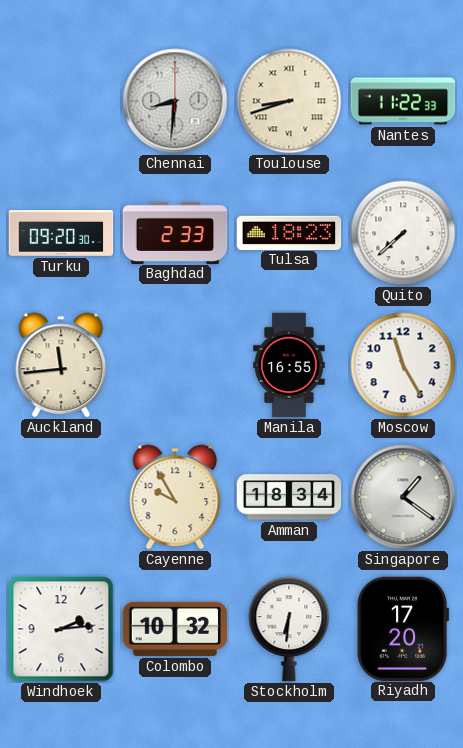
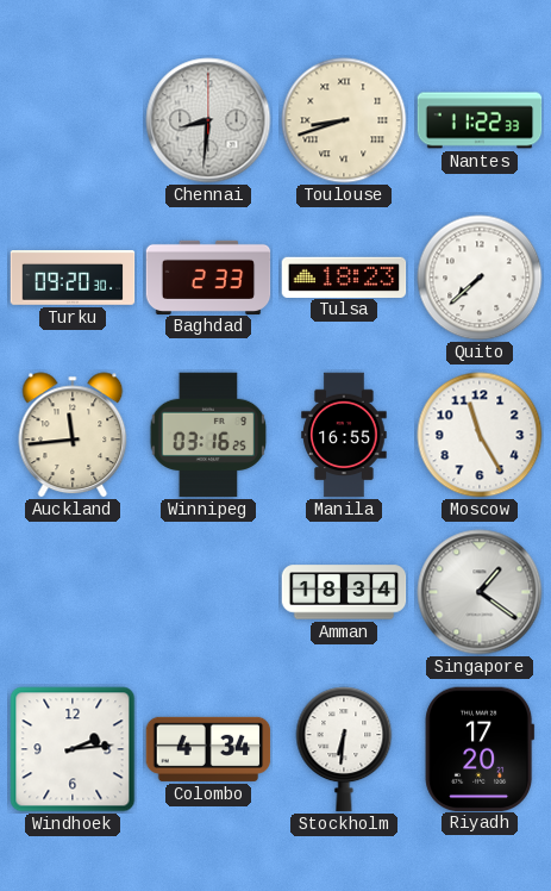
Winnipeg: none -> 03:16 (208, 435)
Cayenne: 9:55 -> none (175, 497)
Colombo: 10:32 -> 4:34 (208, 749)
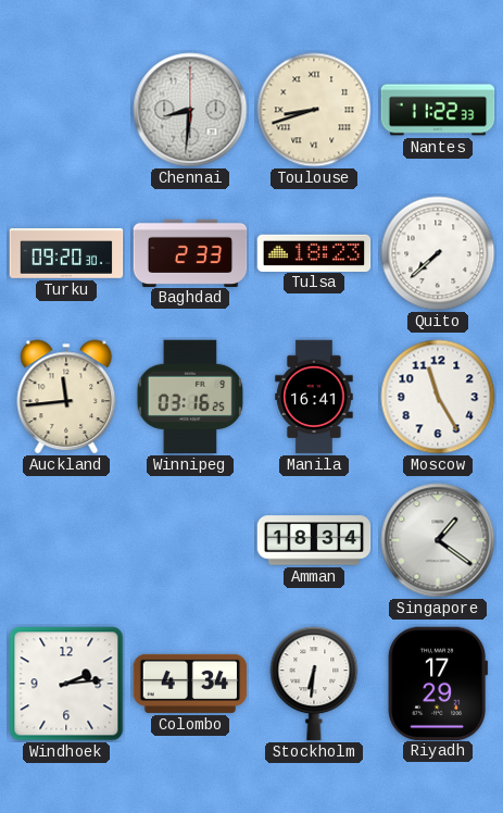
Manila: 16:55 -> 16:41 (314, 397)
Riyadh: 17:20 -> 17:29 (438, 683)
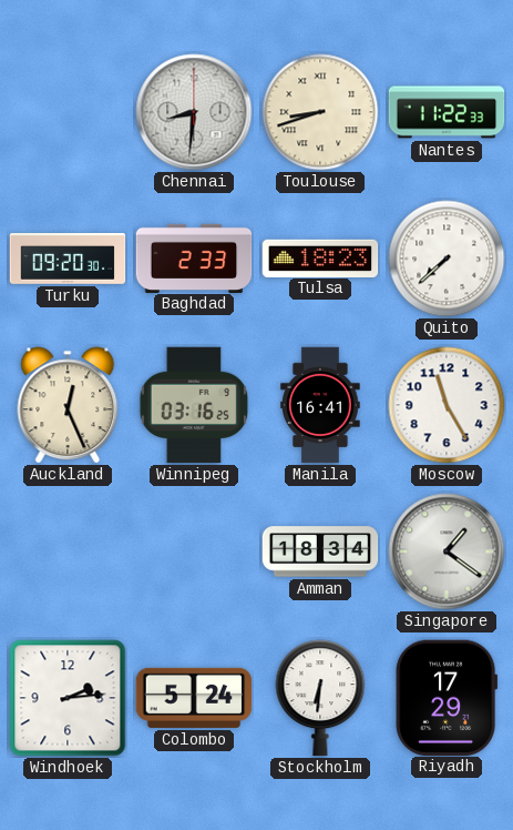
Auckland: 11:44 -> 12:26 (68, 405)
Colombo: 4:34 -> 5:24 (194, 698)
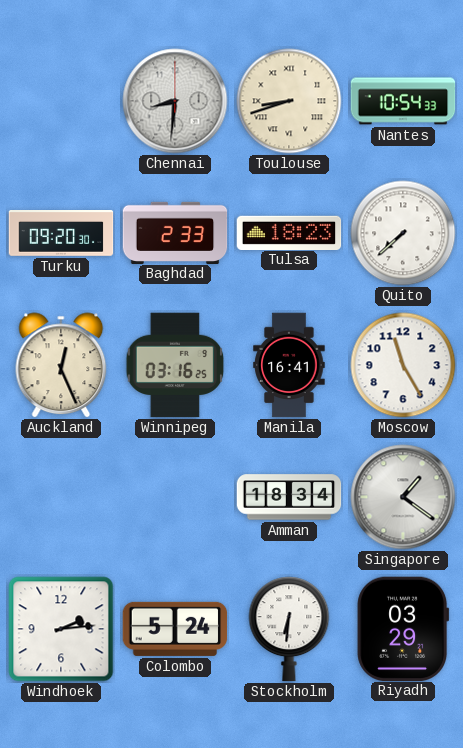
Nantes: 11:22 -> 10:54 (403, 101)
Riyadh: 17:29 -> 03:29 (403, 628)
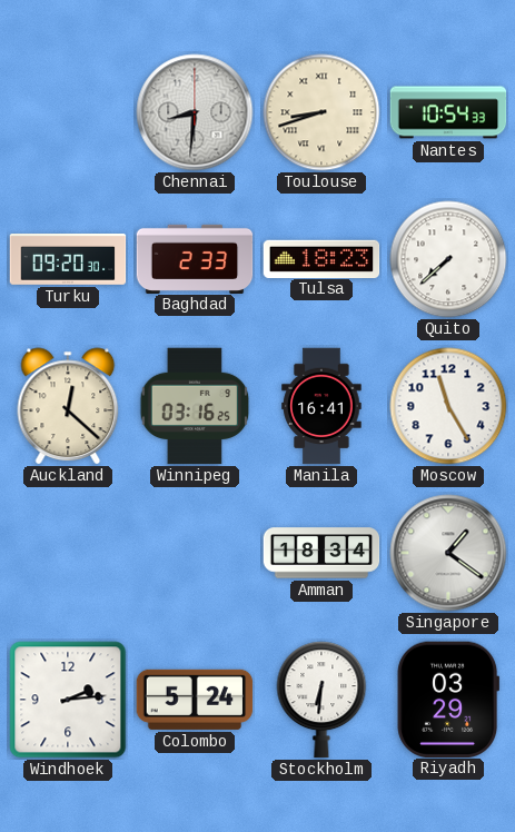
Auckland: 12:26 -> 12:22 (68, 406)
